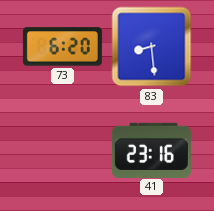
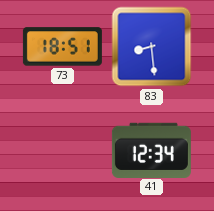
73: 6:20 -> 18:51 (62, 47)
41: 23:16 -> 12:34 (151, 150)
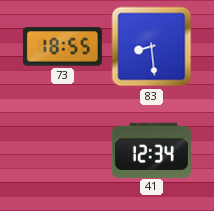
73: 18:51 -> 18:55 (62, 47)
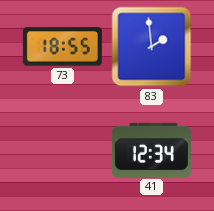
83: 8:29 -> 1:59 (152, 47)
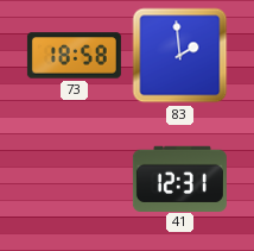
73: 18:55 -> 18:58 (74, 56)
41: 12:34 -> 12:31 (179, 178)
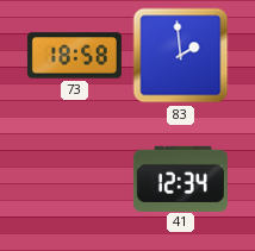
41: 12:31 -> 12:34 (180, 178)
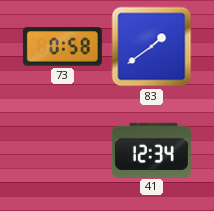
73: 18:58 -> 0:58 (62, 47)
83: 1:59 -> 1:39 (152, 47)
